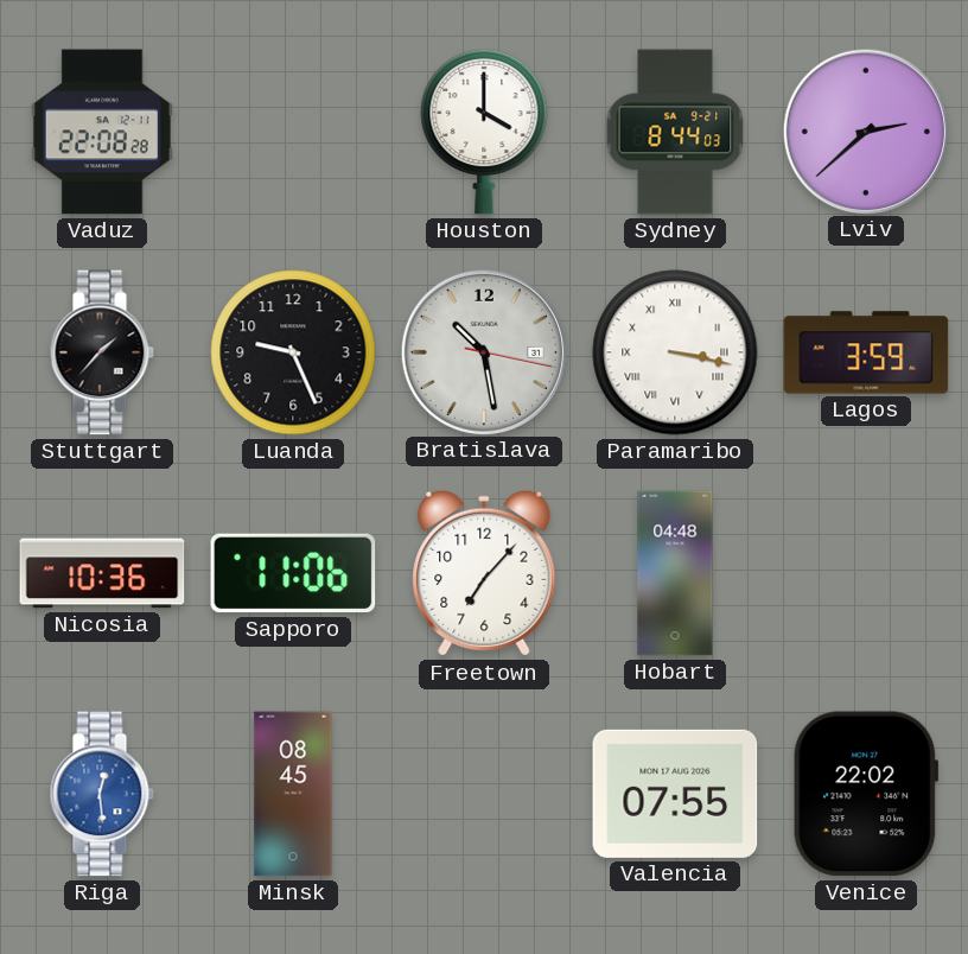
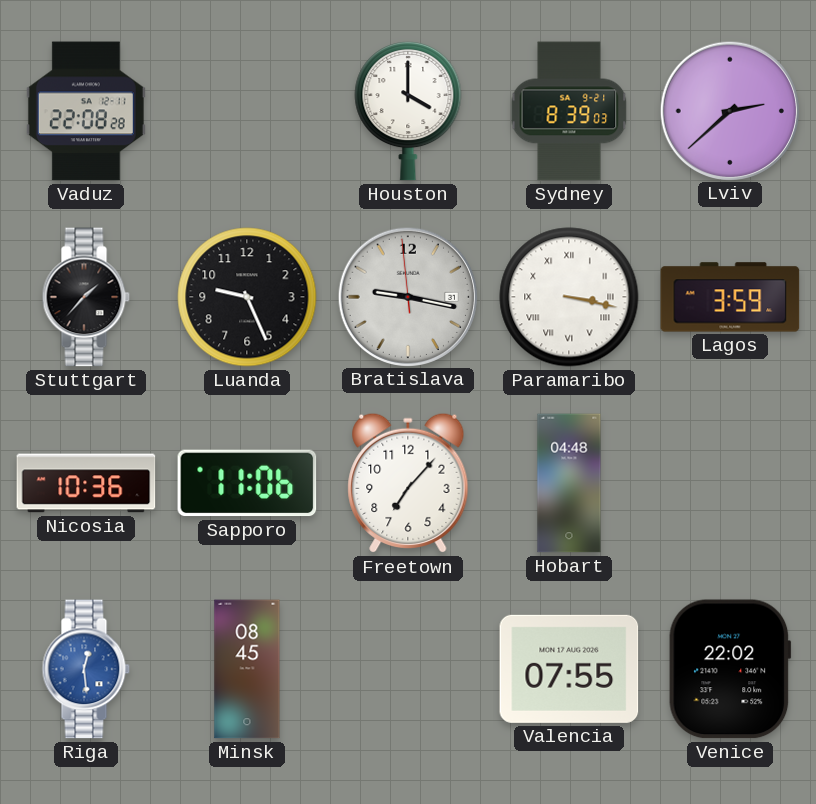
Sydney: 8:44 -> 8:39 (569, 111)
Bratislava: 10:28 -> 9:16 (407, 296)
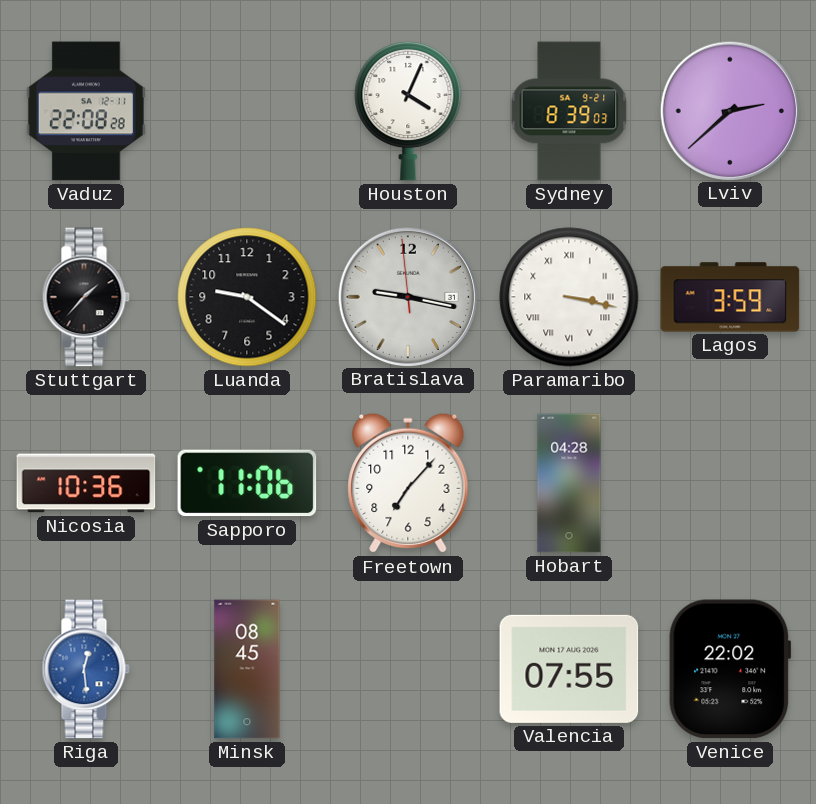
Houston: 4:00 -> 4:04 (408, 111)
Luanda: 9:26 -> 9:21 (247, 297)
Hobart: 04:48 -> 04:28 (569, 483)
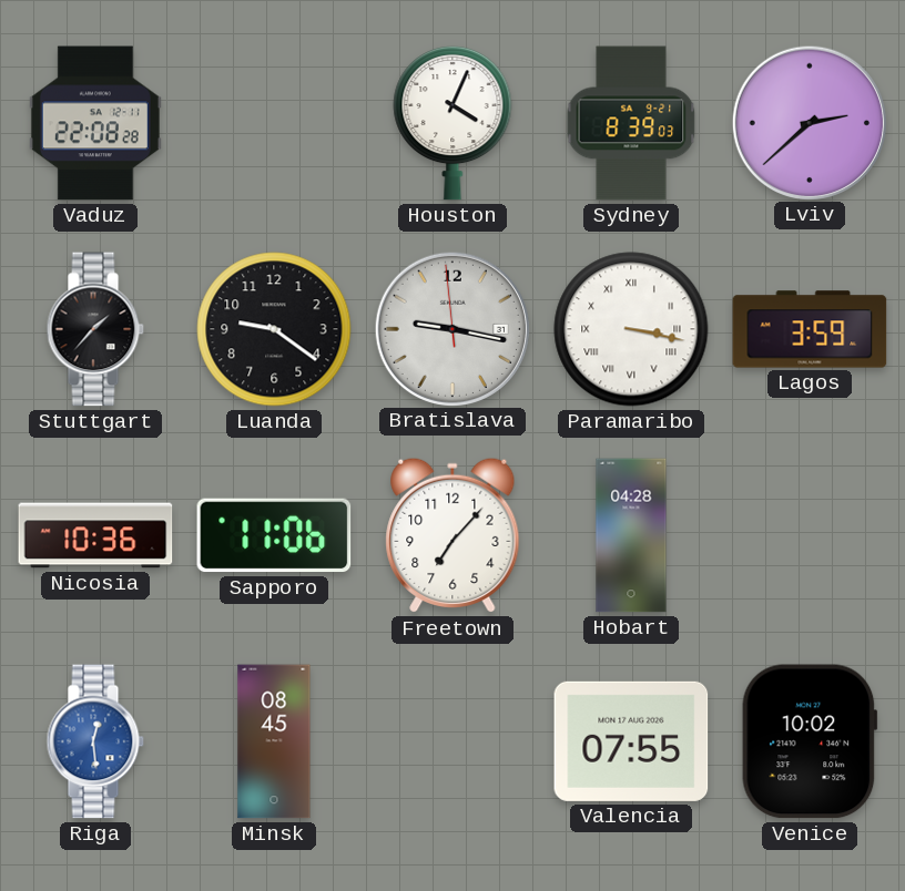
Venice: 22:02 -> 10:02 (810, 741)
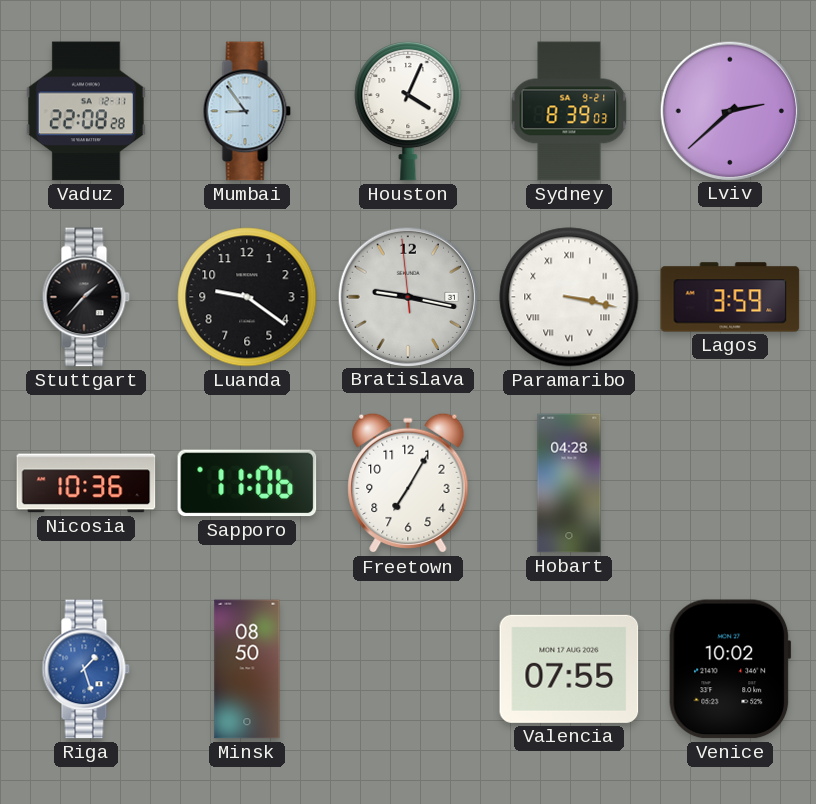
Mumbai: none -> 8:54 (247, 111)
Freetown: 7:07 -> 7:05 (408, 483)
Riga: 12:29 -> 1:27 (86, 669)
Minsk: 08:45 -> 08:50 (247, 669)
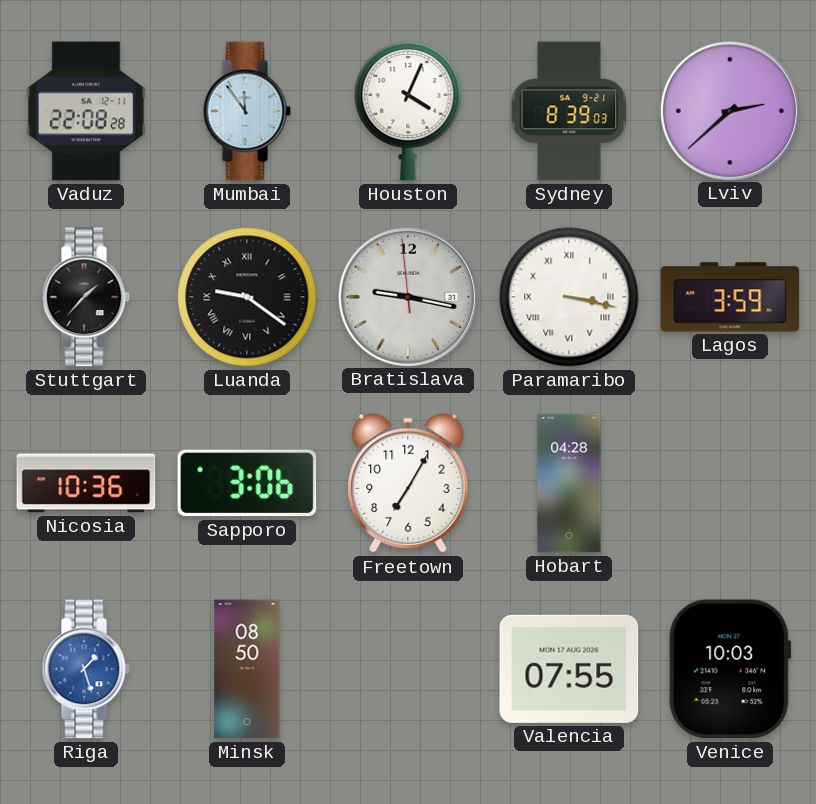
Mumbai: 8:54 -> 11:54 (247, 111)
Luanda numerals: Arabic -> Roman (247, 297)
Sapporo: 11:06 -> 3:06 (247, 483)
Venice: 10:02 -> 10:03 (730, 669)
